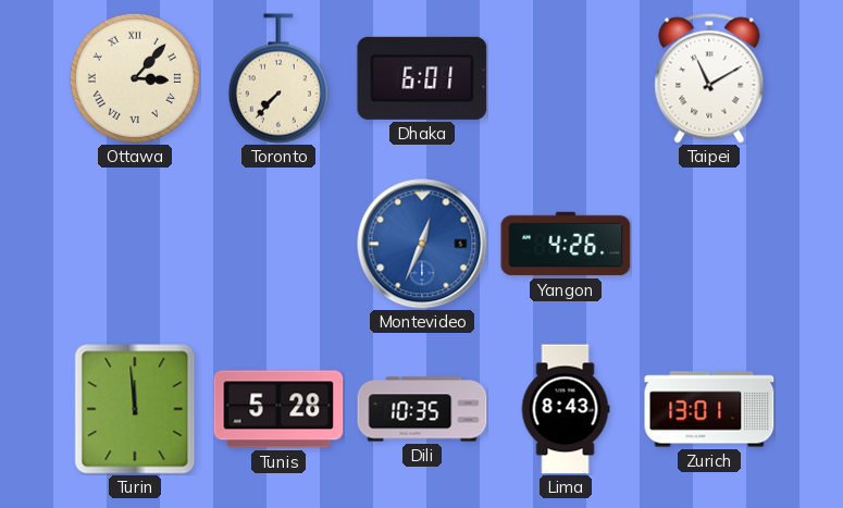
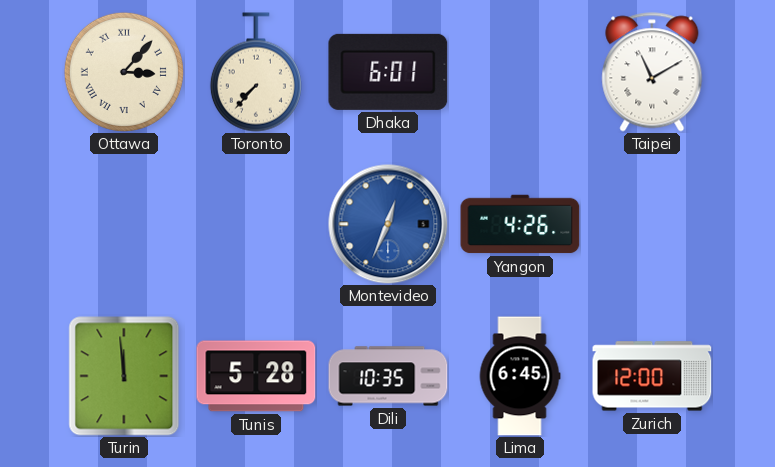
Lima: 8:43 -> 6:45 (520, 376)
Zurich: 13:01 -> 12:00 (652, 376)
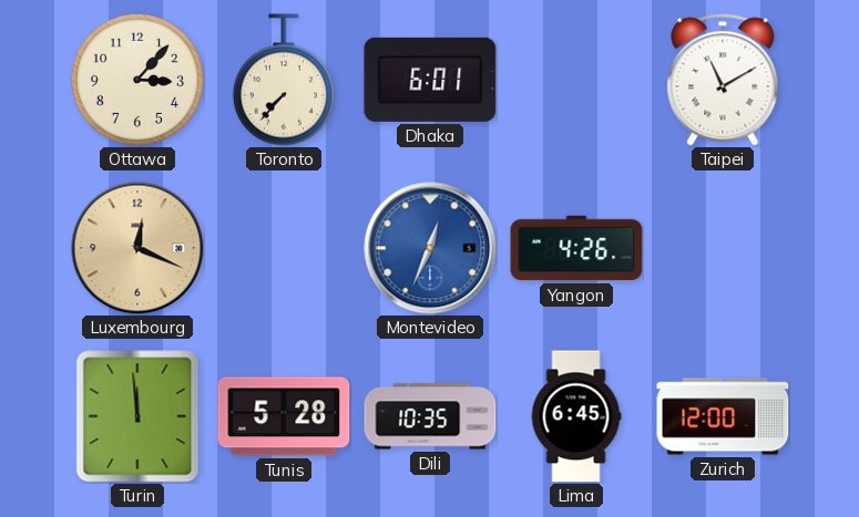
Ottawa numerals: Roman -> Arabic (137, 80)
Luxembourg: none -> 12:19 (137, 248)
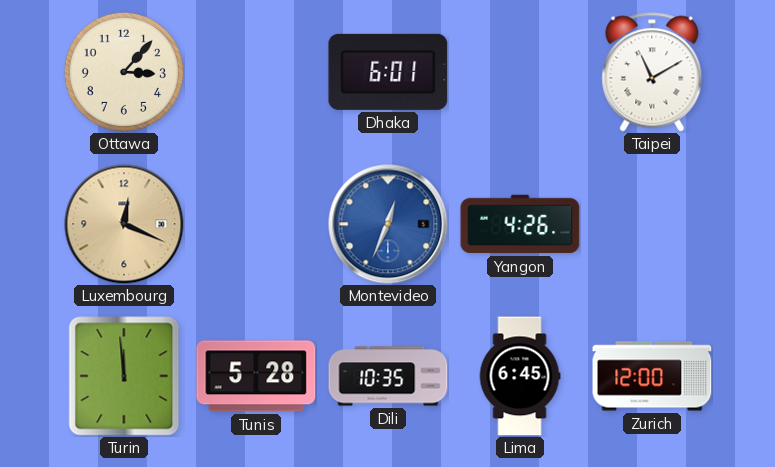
Toronto: 7:37 -> none (284, 80)
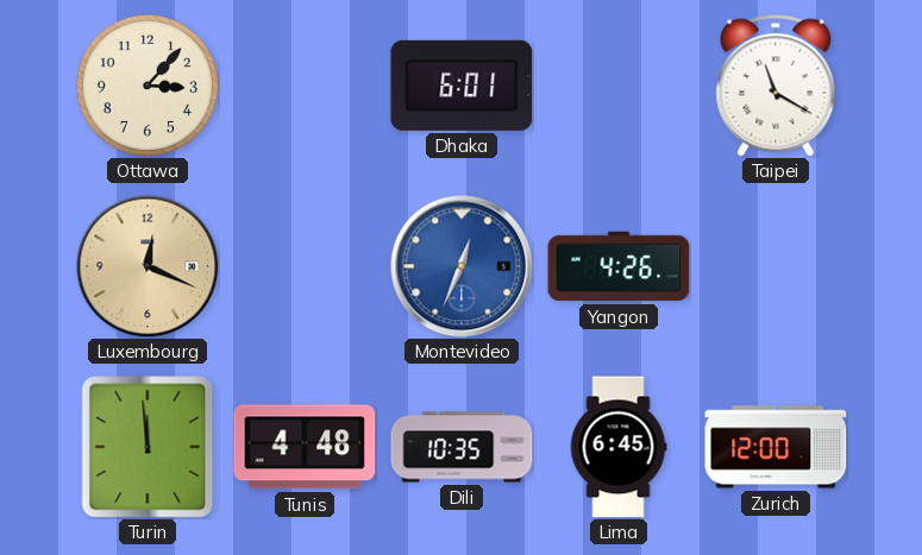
Taipei: 11:10 -> 11:20 (776, 86)
Tunis: 5:28 -> 4:48 (305, 447)
